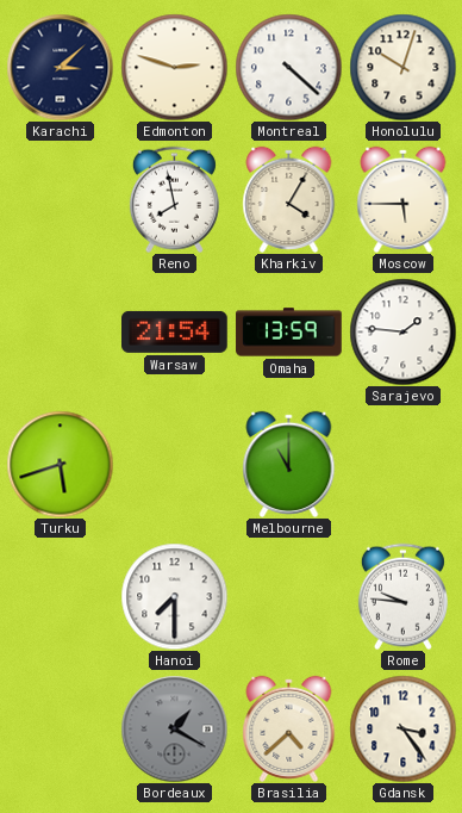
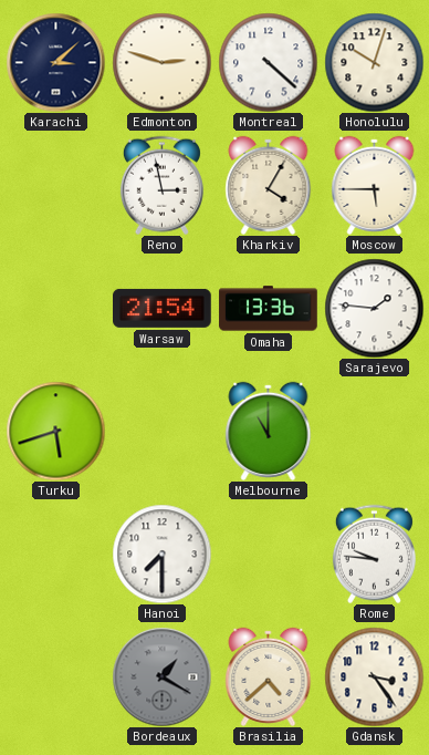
Reno: 7:58 -> 2:58 (161, 185)
Omaha: 13:59 -> 13:36 (269, 309)
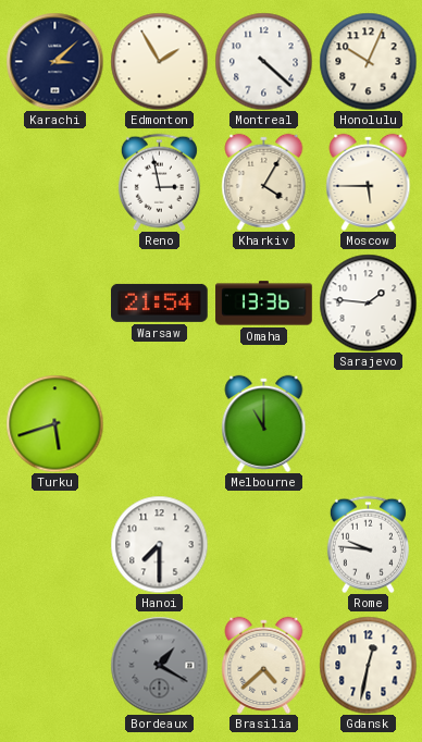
Edmonton: 2:48 -> 1:55 (159, 61)
Honolulu: 10:03 -> 10:04 (368, 61)
Gdansk: 3:24 -> 12:32 (368, 665)
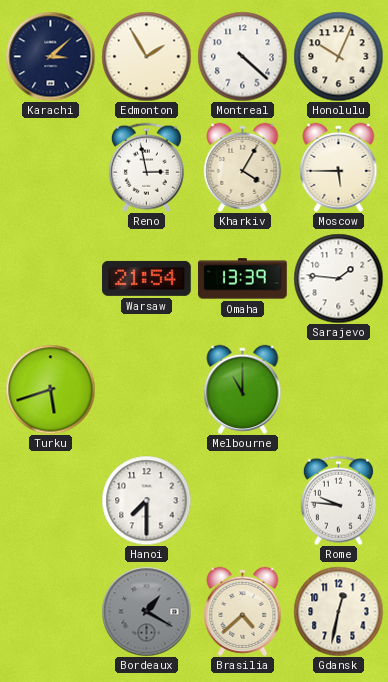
Omaha: 13:36 -> 13:39 (243, 279)
